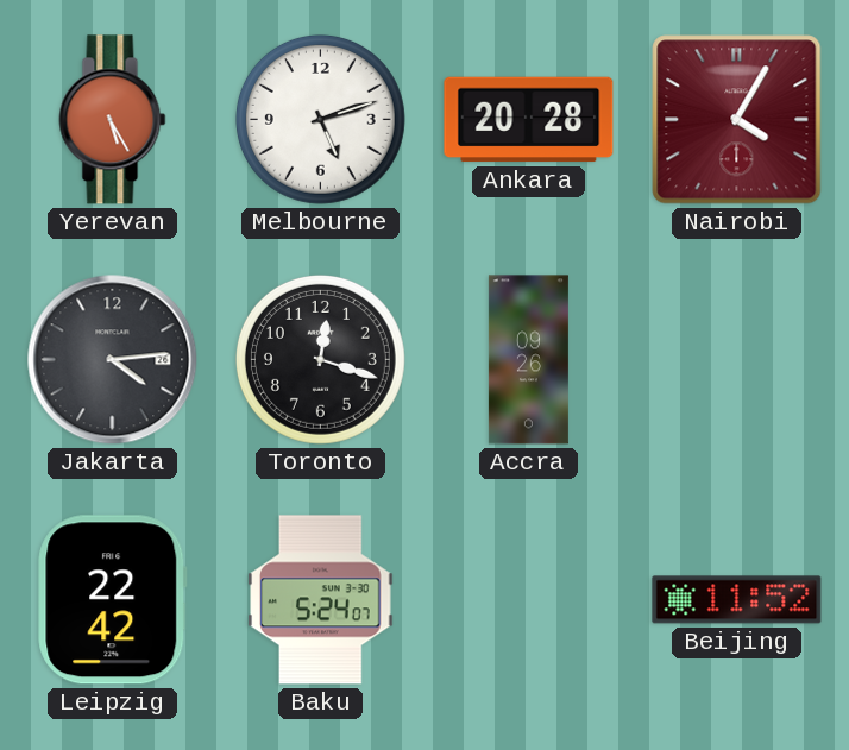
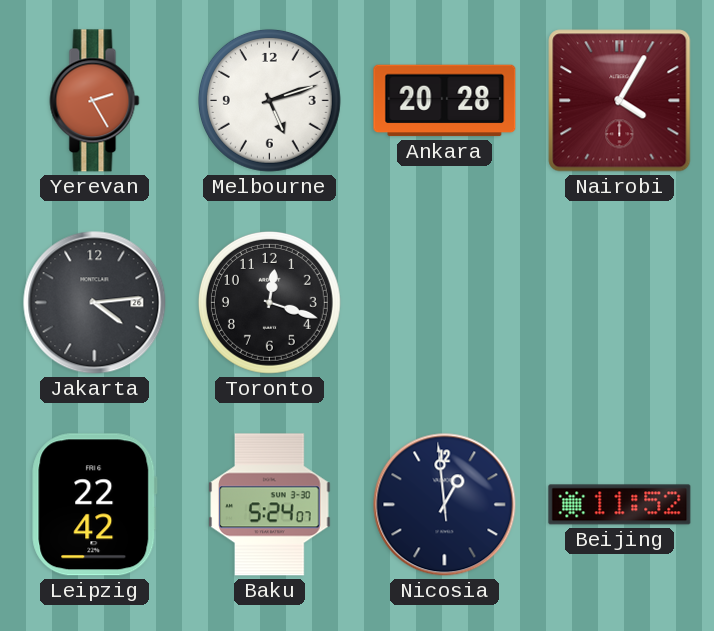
Yerevan: 5:25 -> 2:25 (95, 101)
Accra: 09:26 -> none (528, 360)
Nicosia: none -> 12:58 (445, 505)
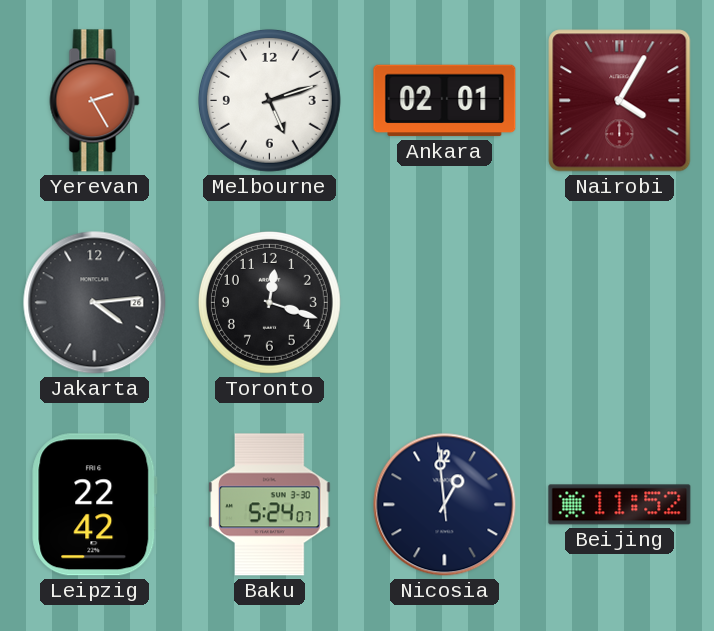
Ankara: 20:28 -> 02:01 (445, 101)
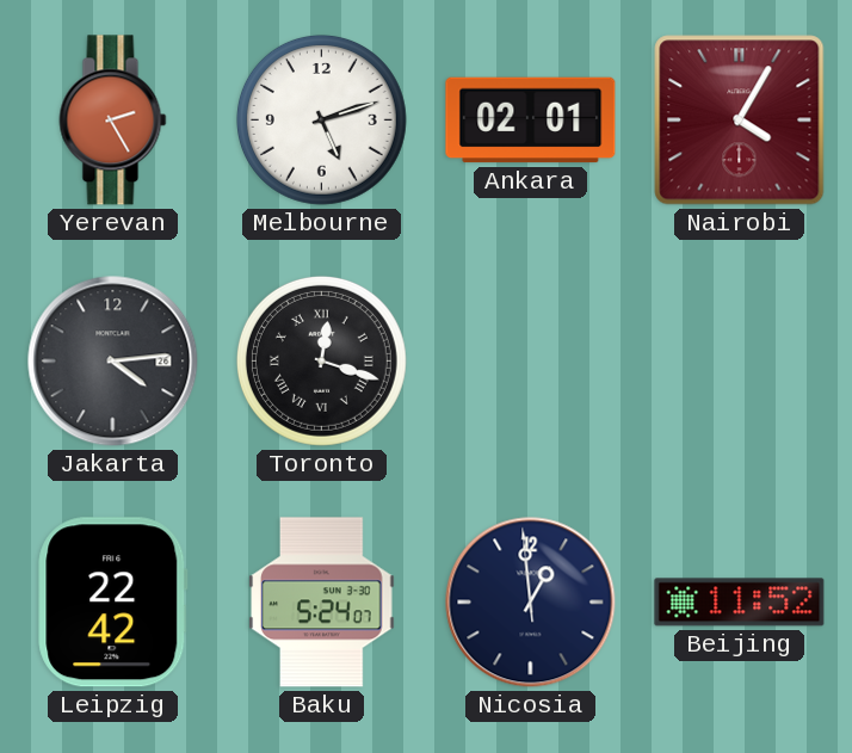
Toronto numerals: Arabic -> Roman (321, 360)
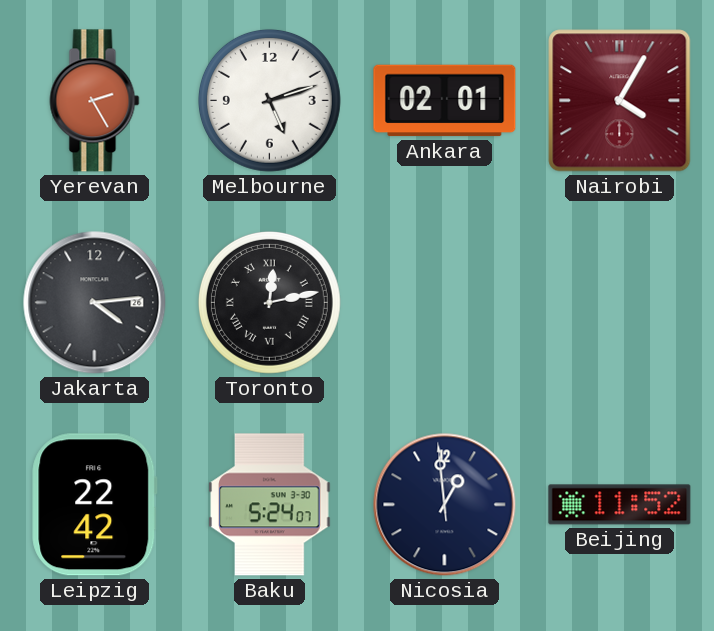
Toronto: 12:18 -> 12:13 (269, 302)
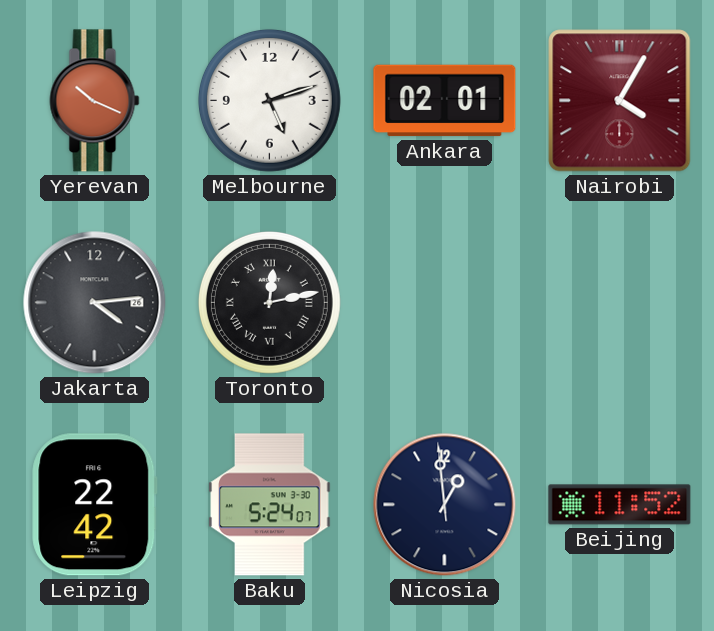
Yerevan: 2:25 -> 10:19 (95, 101)
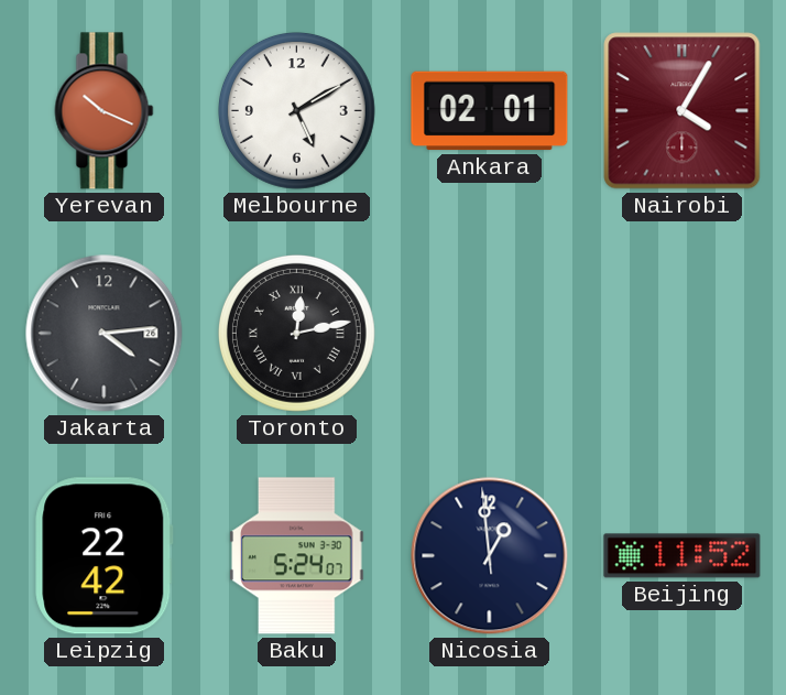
Melbourne: 5:12 -> 5:10 (296, 110)
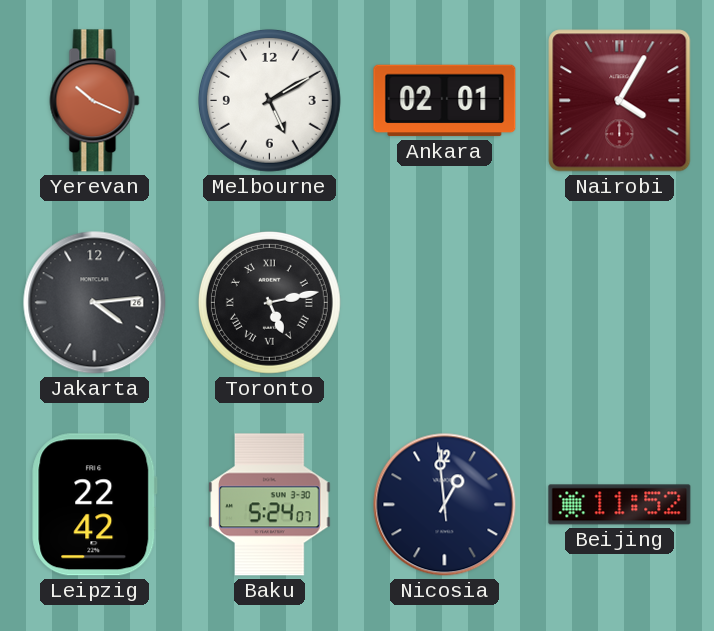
Toronto: 12:13 -> 5:13 (269, 302)
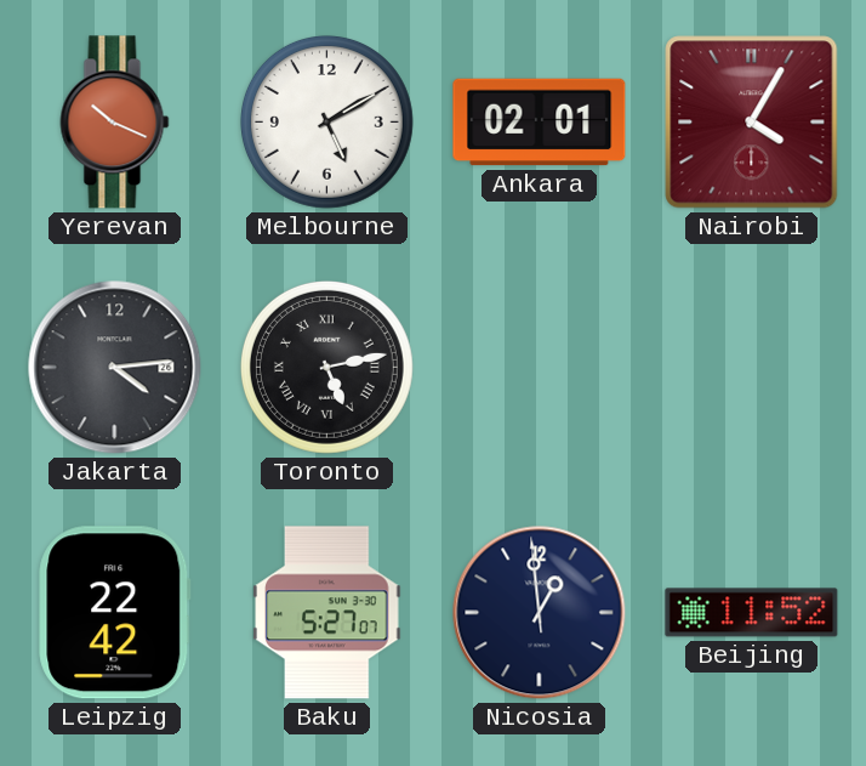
Baku: 5:24 -> 5:27 (327, 613)
